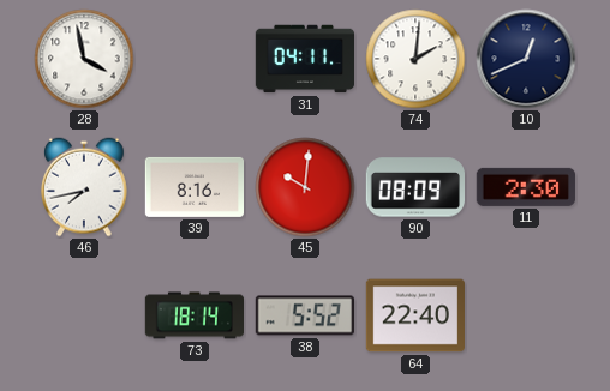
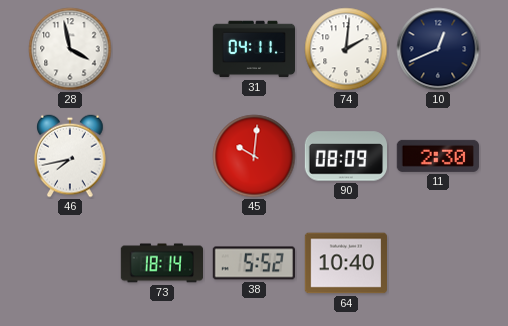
39: 8:16 -> none (193, 187)
64: 22:40 -> 10:40 (345, 263)
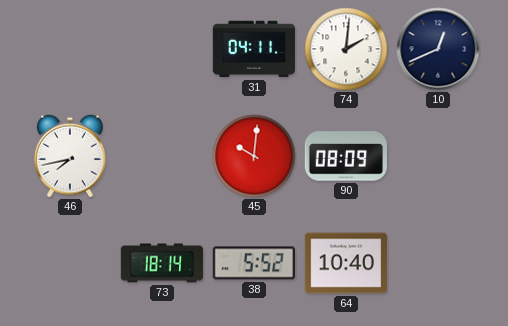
28: 3:58 -> none (70, 49)
11: 2:30 -> none (438, 156)
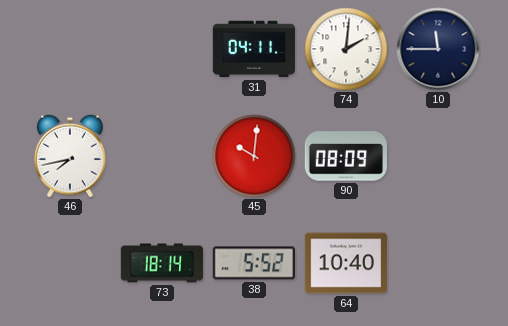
10: 12:41 -> 11:45 (438, 49)
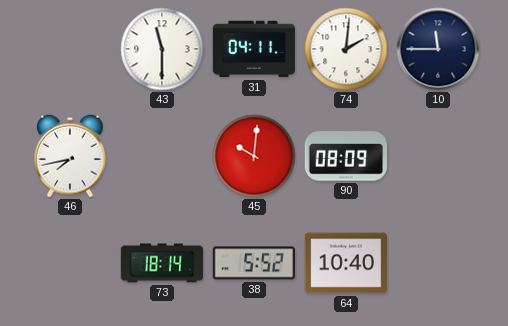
43: none -> 11:30 (162, 49)
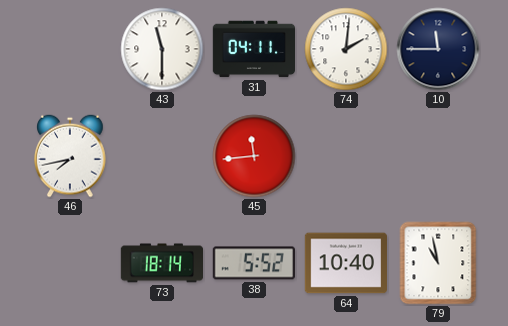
45: 10:01 -> 11:44 (254, 156)
90: 08:09 -> none (345, 156)
79: none -> 10:58 (438, 263)
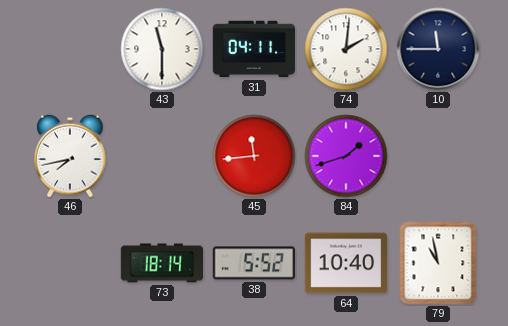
84: none -> 1:42 (346, 156)
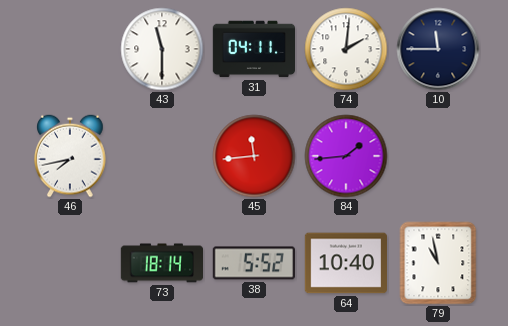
84: 1:42 -> 1:44 (346, 156)
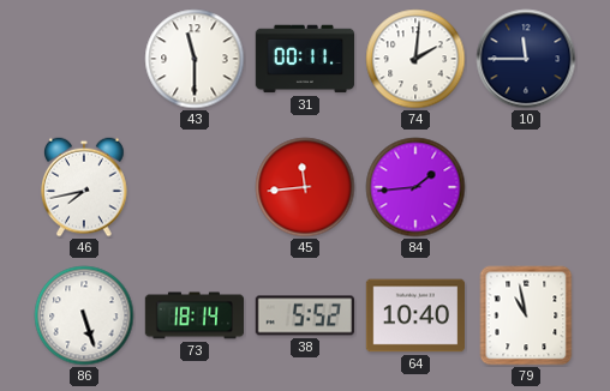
31: 04:11 -> 00:11 (305, 59)
86: none -> 5:27 (84, 315)
